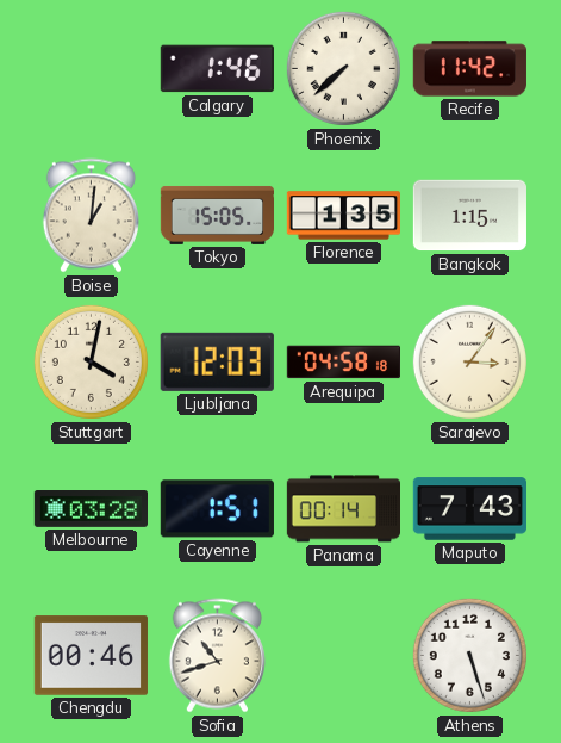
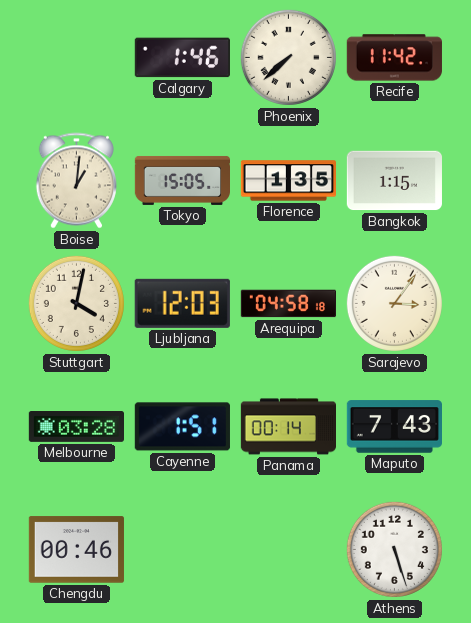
Sofia: 10:42 -> none (217, 656)
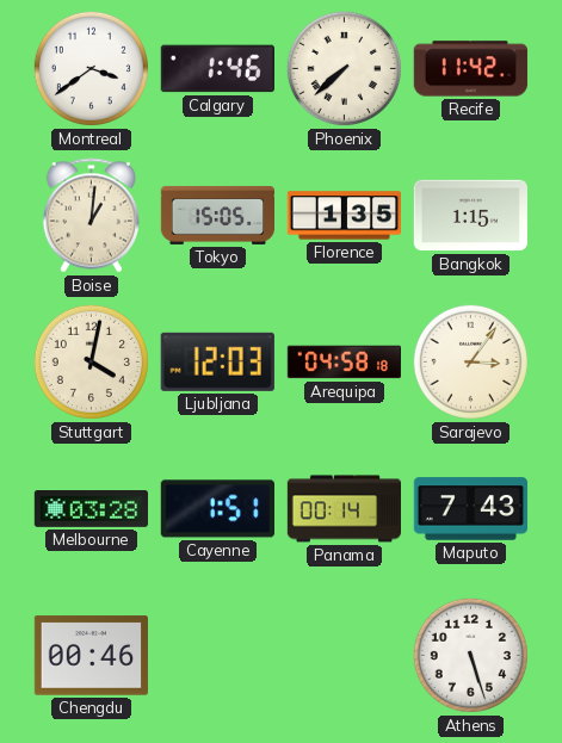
Montreal: none -> 3:39 (91, 68)
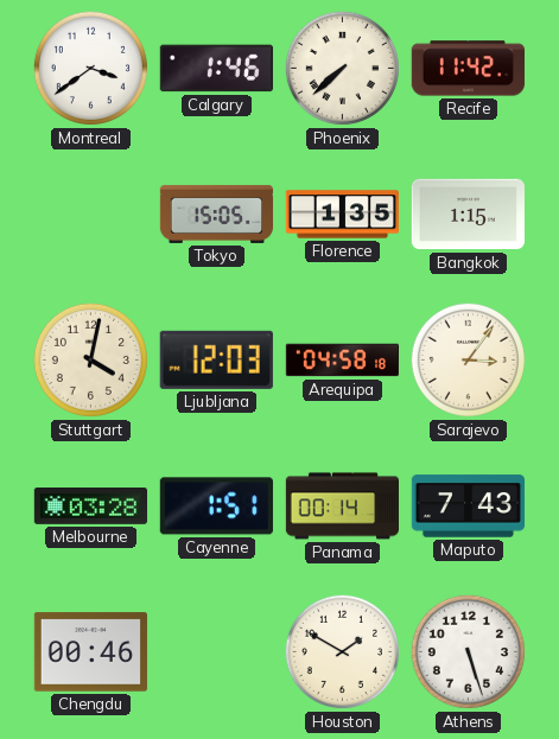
Boise: 1:01 -> none (91, 216)
Houston: none -> 1:50 (342, 651)
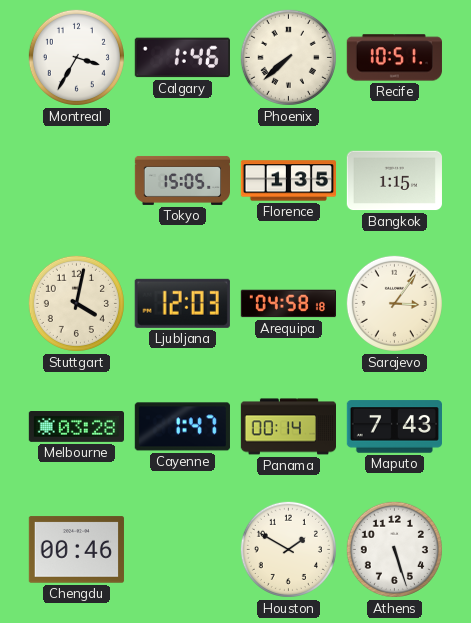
Montreal: 3:39 -> 3:35 (76, 57)
Recife: 11:42 -> 10:51 (394, 58)
Cayenne: 1:51 -> 1:47 (182, 427)
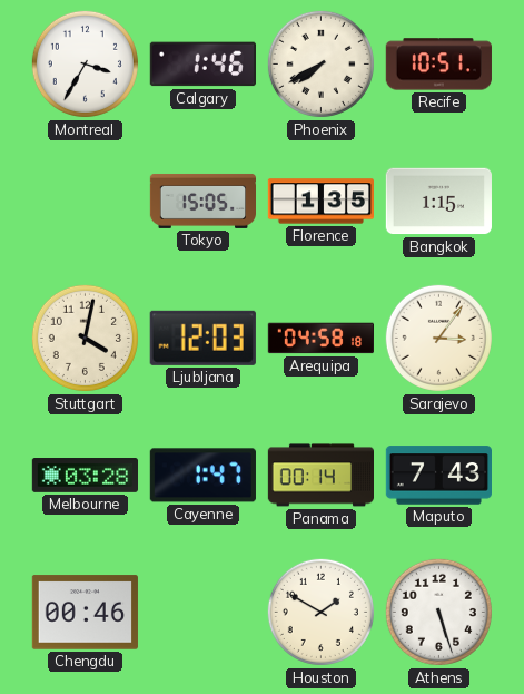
Phoenix: 7:38 -> 7:40 (320, 63)
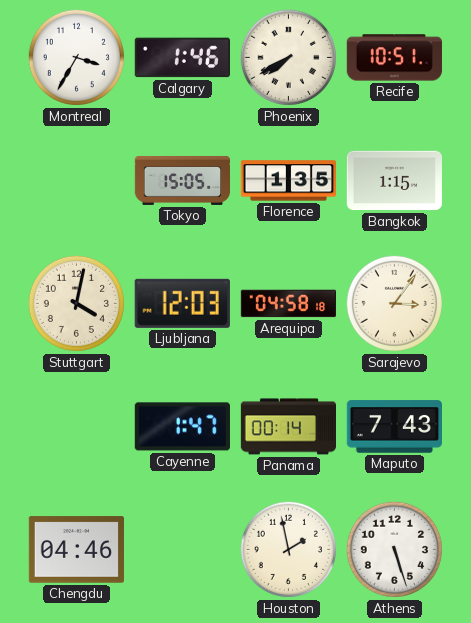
Melbourne: 03:28 -> none (85, 476)
Chengdu: 00:46 -> 04:46 (76, 550)
Houston: 1:50 -> 1:58 (288, 549)
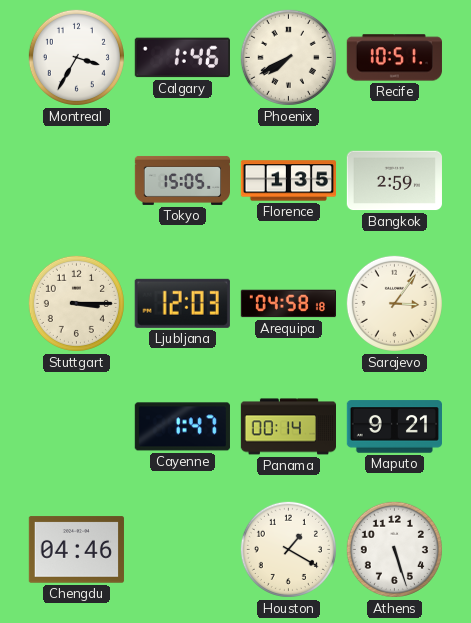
Bangkok: 1:15 -> 2:59 (394, 181)
Stuttgart: 4:02 -> 3:15 (76, 303)
Maputo: 7:43 -> 9:21 (394, 427)
Houston: 1:58 -> 1:20 (288, 549)
